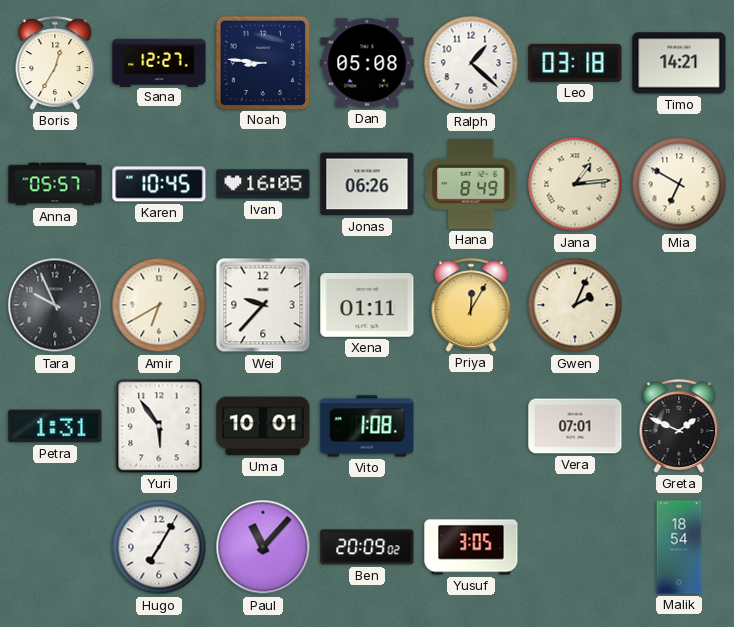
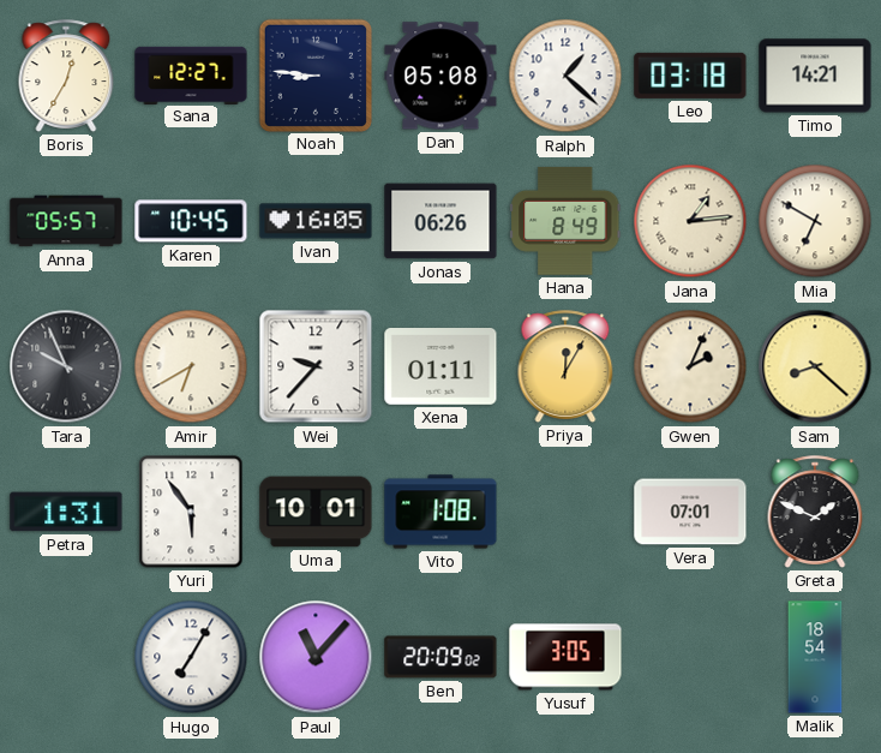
Sam: none -> 8:22 (815, 366)
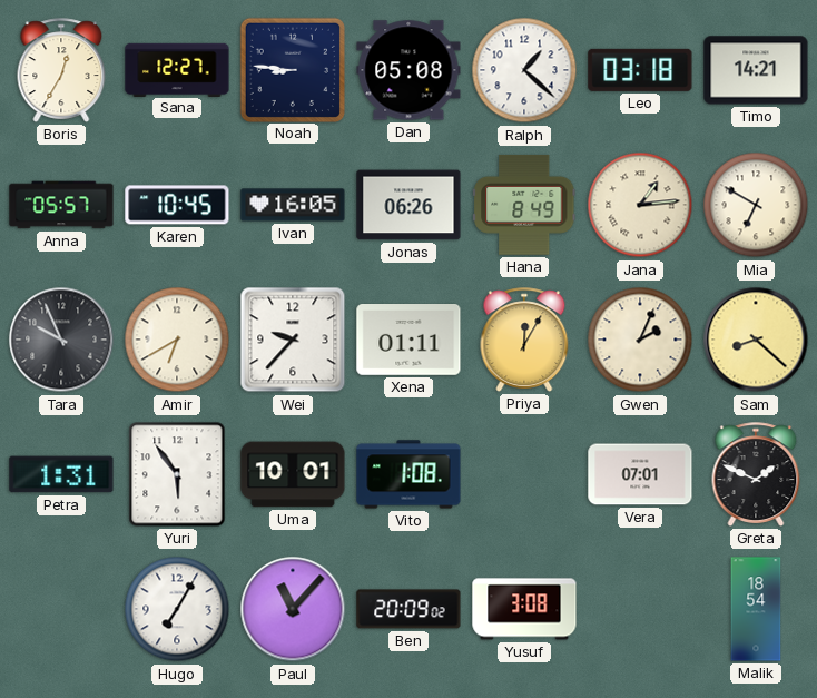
Yusuf: 3:05 -> 3:08 (524, 609)
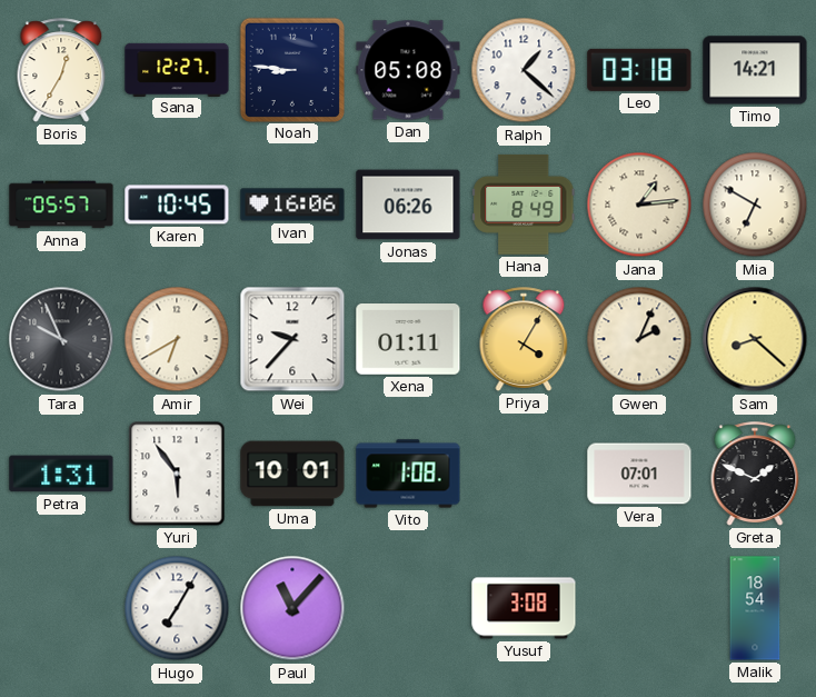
Ivan: 16:05 -> 16:06 (292, 205)
Priya: 12:05 -> 4:05 (524, 339)
Ben: 20:09 -> none (408, 609)
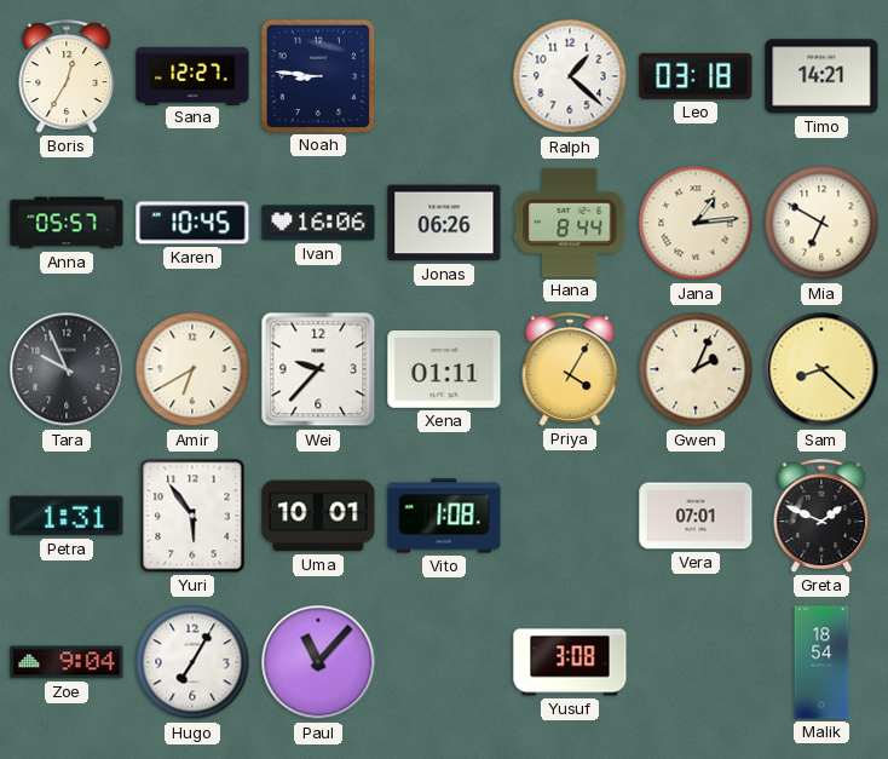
Dan: 05:08 -> none (408, 70)
Hana: 8:49 -> 8:44 (570, 223)
Zoe: none -> 9:04 (67, 662)
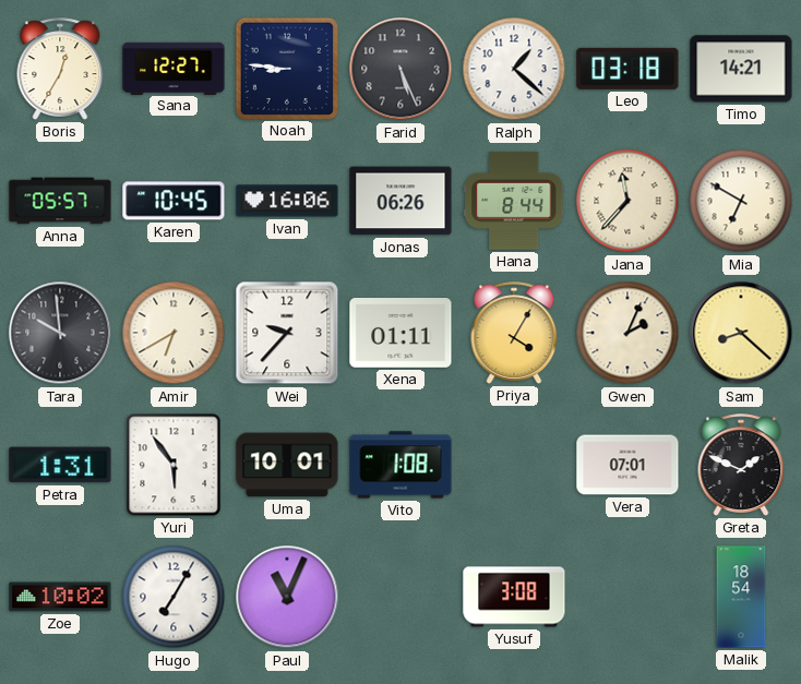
Farid: none -> 5:26 (400, 69)
Jana: 1:14 -> 11:37 (627, 201)
Tara: 9:56 -> 9:59 (60, 333)
Zoe: 9:04 -> 10:02 (60, 597)
Paul: 11:07 -> 11:04 (287, 597)
